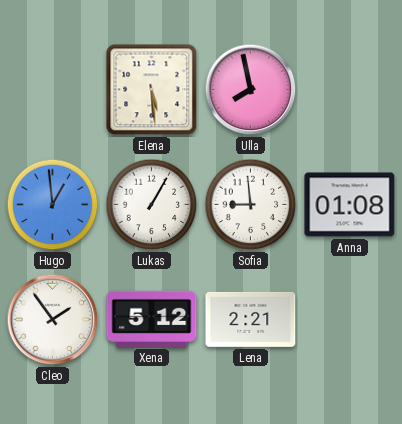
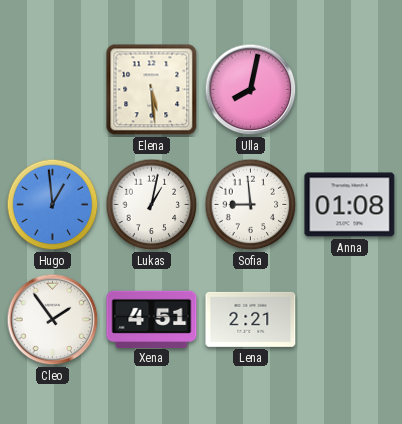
Ulla: 7:58 -> 8:02 (251, 90)
Lukas: 1:05 -> 1:02 (152, 205)
Xena: 5:12 -> 4:51 (152, 319)
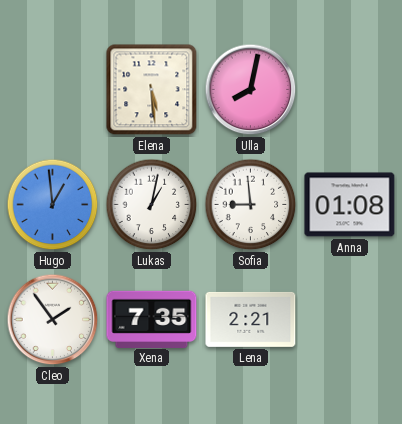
Xena: 4:51 -> 7:35 (152, 319)
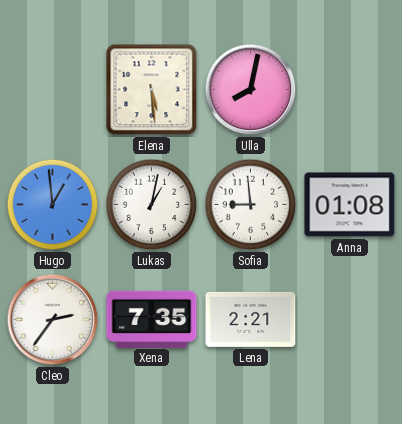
Cleo: 1:54 -> 2:36 (53, 320)
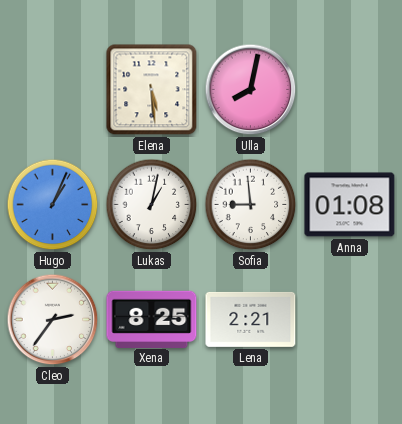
Hugo: 12:59 -> 1:04 (53, 205)
Xena: 7:35 -> 8:25 (152, 319)
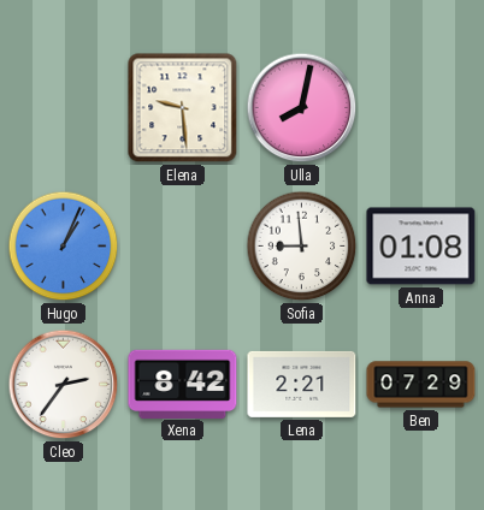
Elena: 5:29 -> 9:29 (183, 108)
Lukas: 1:02 -> none (152, 205)
Xena: 8:25 -> 8:42 (183, 384)
Ben: none -> 07:29 (421, 385)
